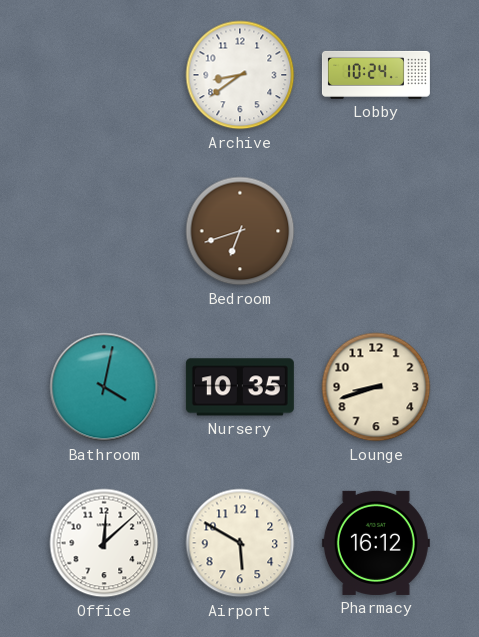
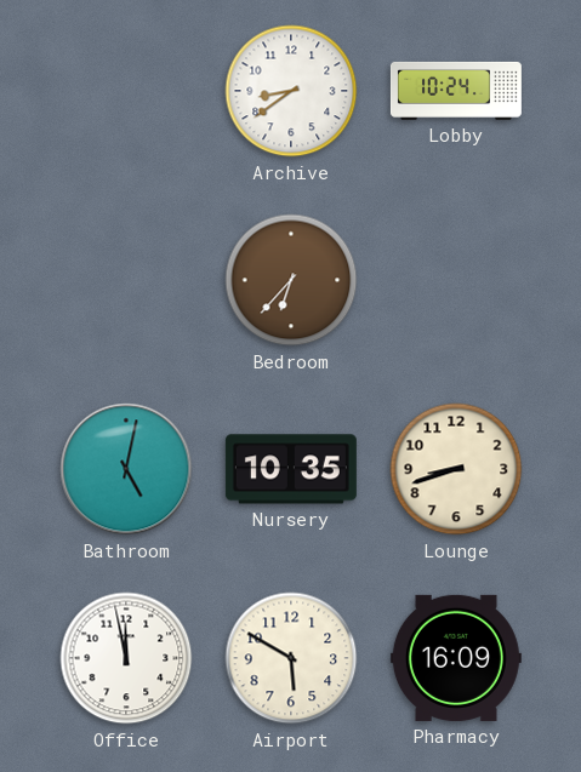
Bedroom: 6:42 -> 6:37 (291, 280)
Bathroom: 4:02 -> 5:02 (126, 469)
Office: 12:08 -> 11:58 (126, 658)
Pharmacy: 16:12 -> 16:09 (456, 658)
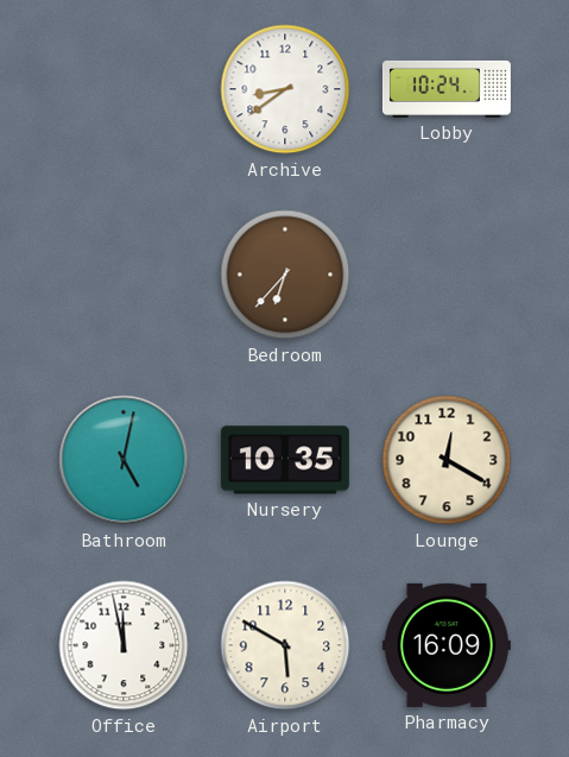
Lounge: 8:42 -> 12:20 (447, 460)
